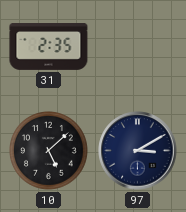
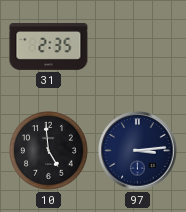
10: 5:08 -> 4:59 (49, 151)
97: 3:10 -> 3:14 (138, 151)
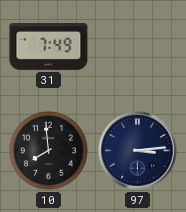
31: 2:35 -> 7:49 (49, 47)
10: 4:59 -> 7:59 (49, 151)
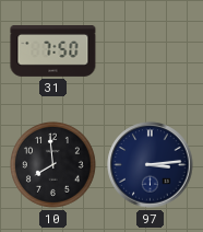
31: 7:49 -> 7:50 (53, 51)
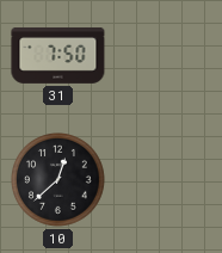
10: 7:59 -> 12:38 (58, 180)
97: 3:14 -> none (151, 165)
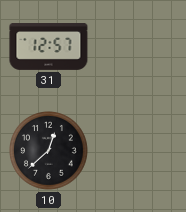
31: 7:50 -> 12:57 (49, 47)
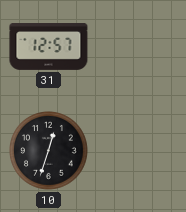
10: 12:38 -> 12:33 (49, 151)
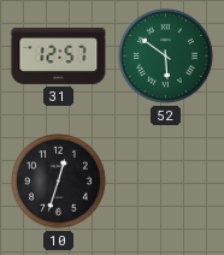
52: none -> 5:51 (166, 57)
